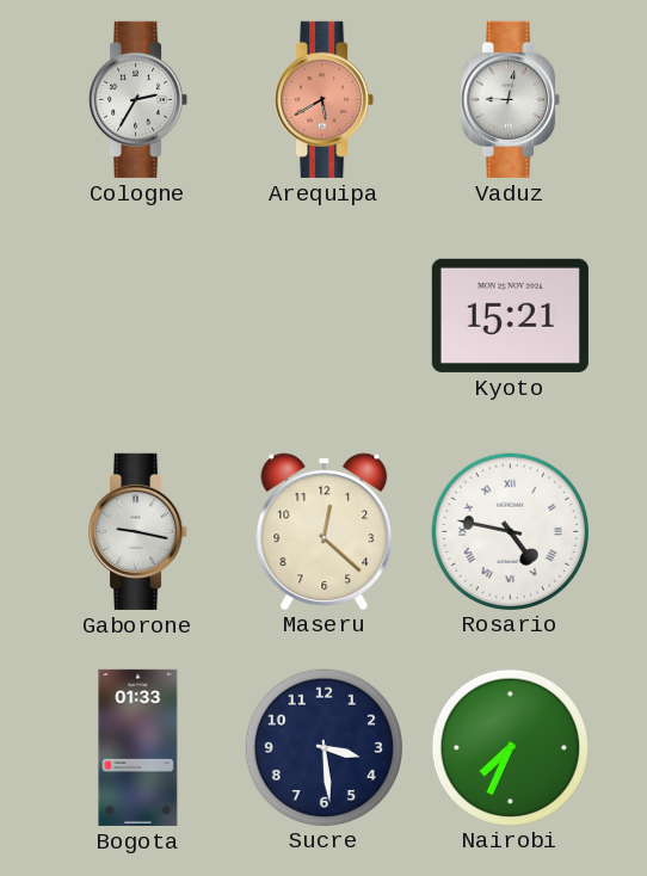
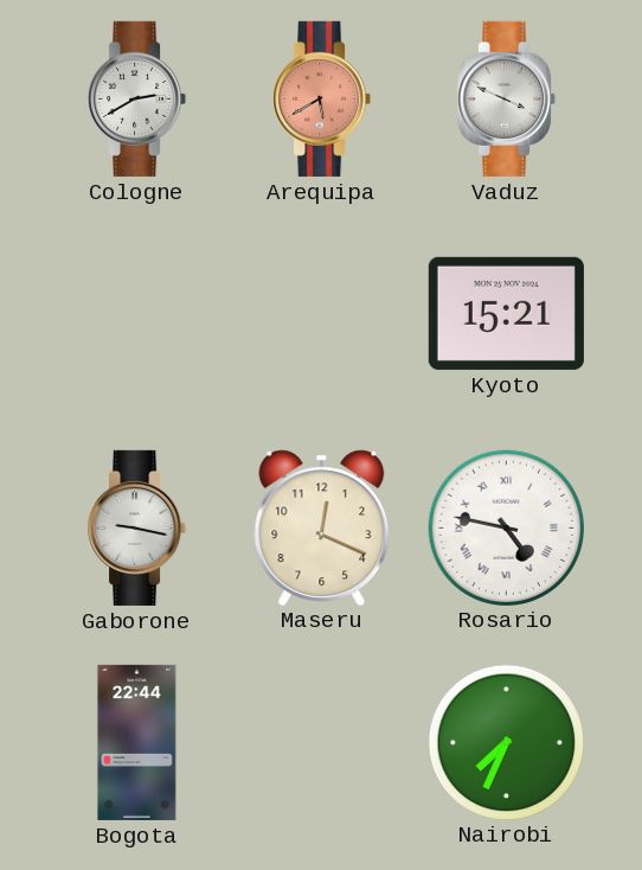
Cologne: 2:35 -> 2:40 (137, 98)
Vaduz: 9:02 -> 3:49 (507, 98)
Maseru: 12:22 -> 12:19 (322, 527)
Bogota: 01:33 -> 22:44 (137, 742)
Sucre: 3:29 -> none (323, 747)
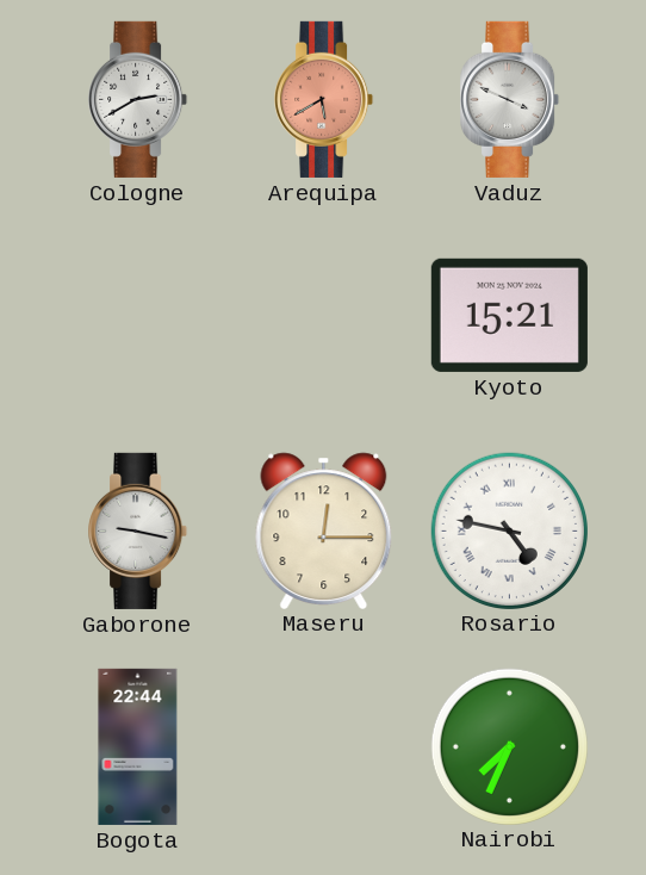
Maseru: 12:19 -> 12:15 (324, 530)
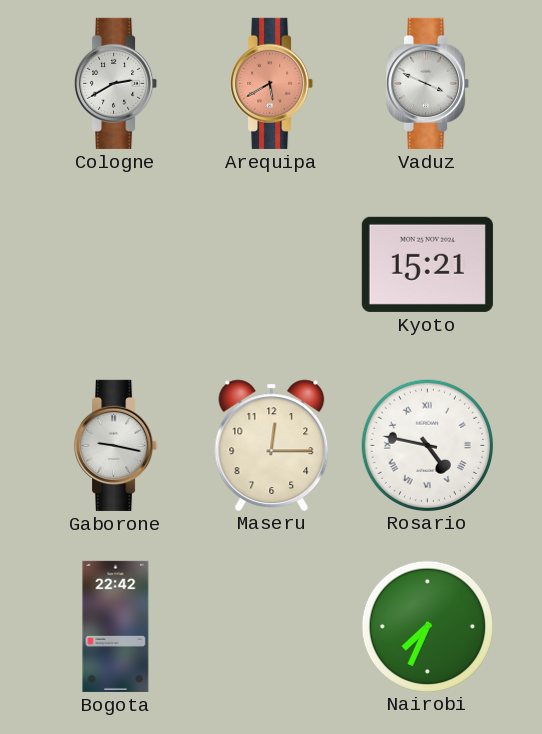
Bogota: 22:44 -> 22:42 (116, 626)
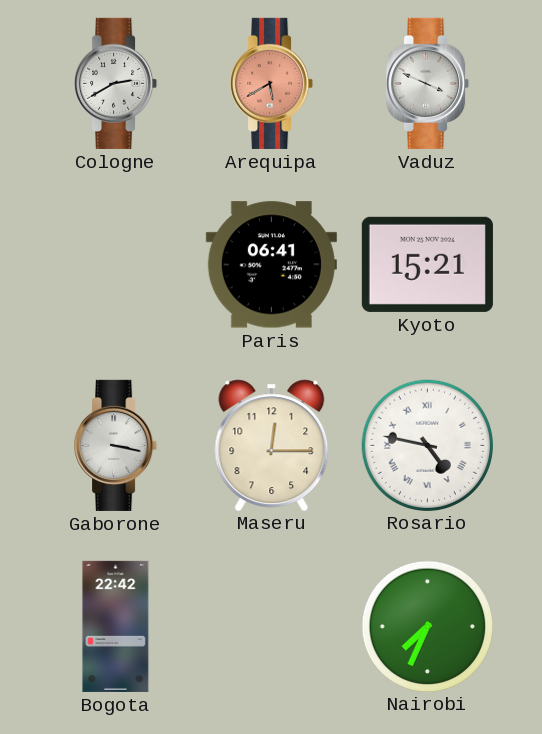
Paris: none -> 06:41 (271, 265)
Gaborone: 9:17 -> 3:17 (116, 445)
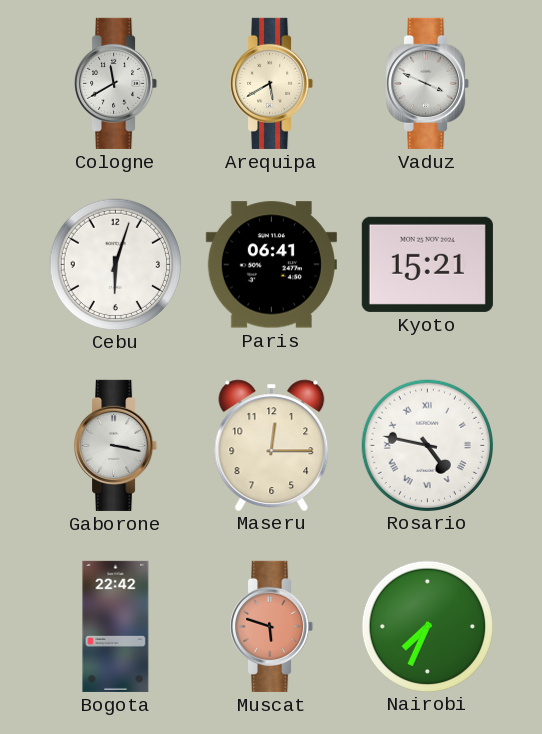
Cologne: 2:40 -> 11:40 (116, 83)
Arequipa dial: salmon -> cream (272, 83)
Cebu: none -> 6:03 (115, 264)
Muscat: none -> 5:48 (272, 626)
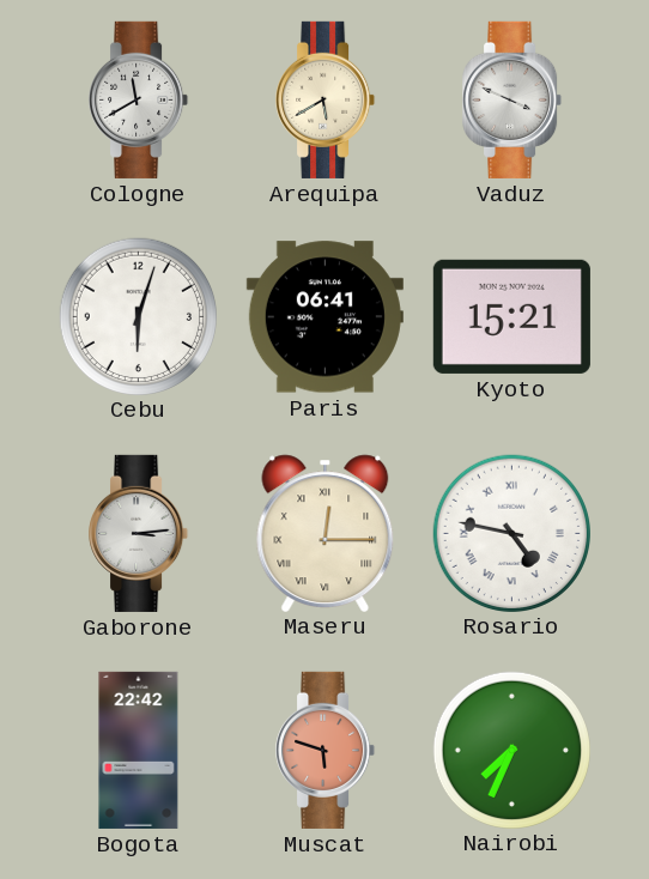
Gaborone: 3:17 -> 3:14 (139, 533)
Maseru numerals: Arabic -> Roman (326, 533)
